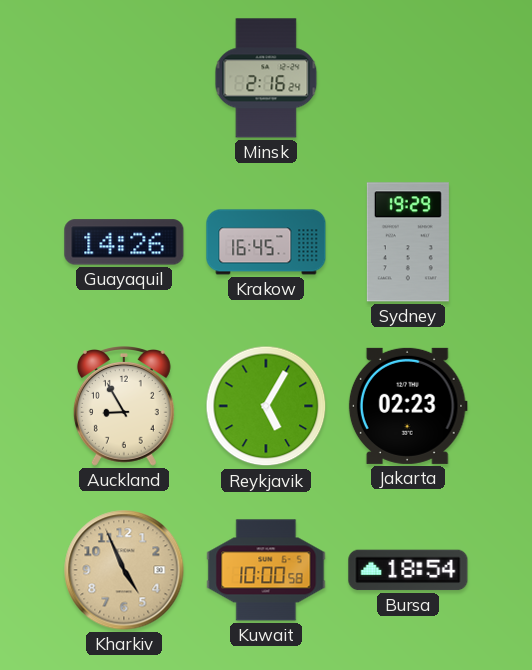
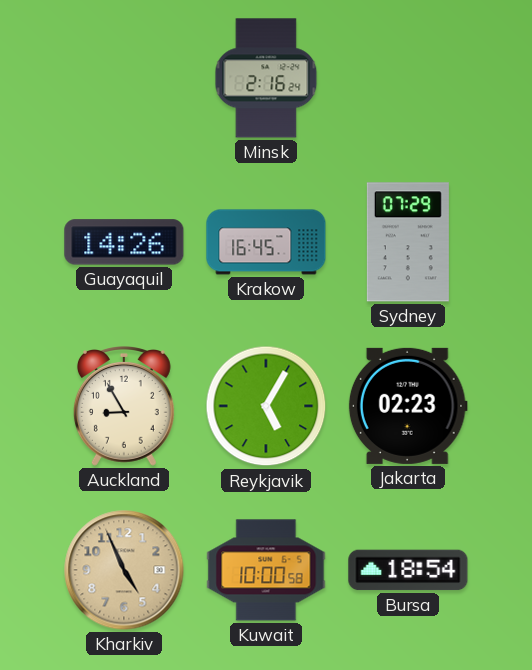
Sydney: 19:29 -> 07:29 (408, 242)
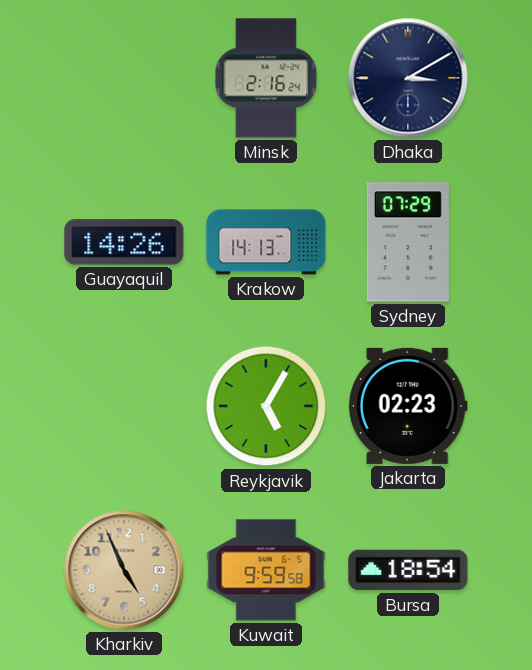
Dhaka: none -> 3:10 (408, 78)
Krakow: 16:45 -> 14:13 (266, 242)
Auckland: 8:55 -> none (124, 407)
Kuwait: 10:00 -> 9:59 (266, 570)
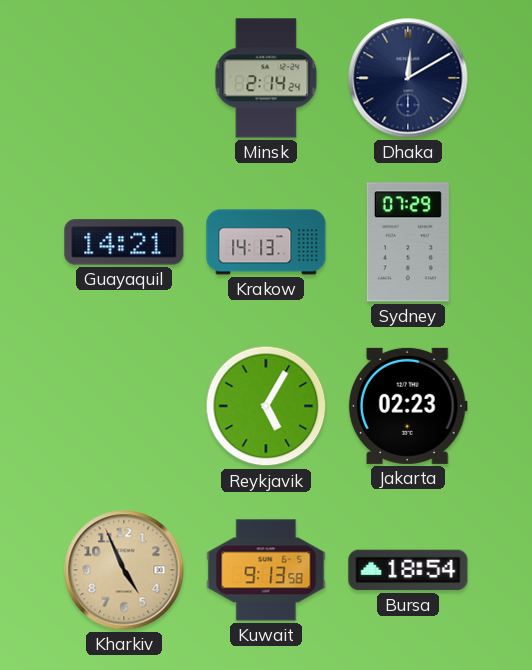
Minsk: 2:16 -> 2:14 (266, 78)
Dhaka: 3:10 -> 12:10 (408, 78)
Guayaquil: 14:26 -> 14:21 (124, 242)
Kuwait: 9:59 -> 9:13 (266, 570)
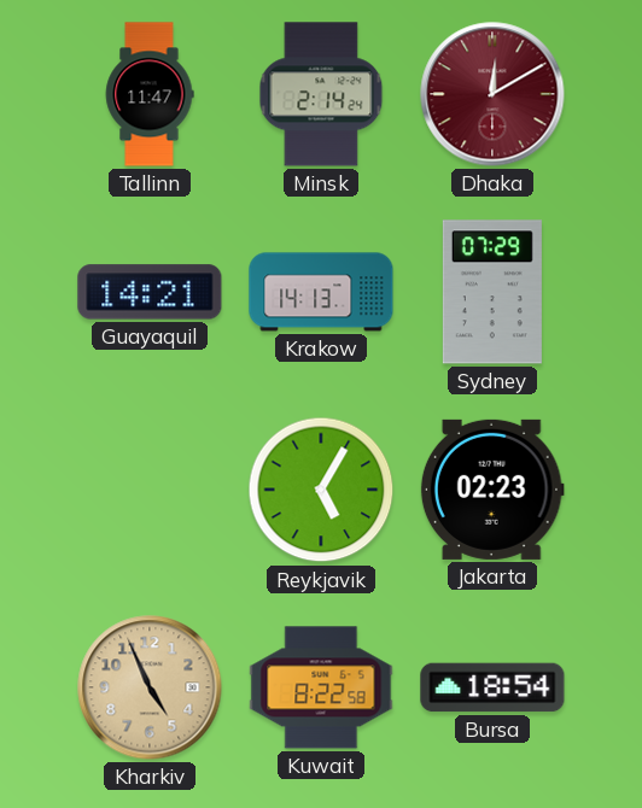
Tallinn: none -> 11:47 (150, 94)
Dhaka dial: navy -> burgundy (492, 94)
Kuwait: 9:13 -> 8:22 (321, 687)
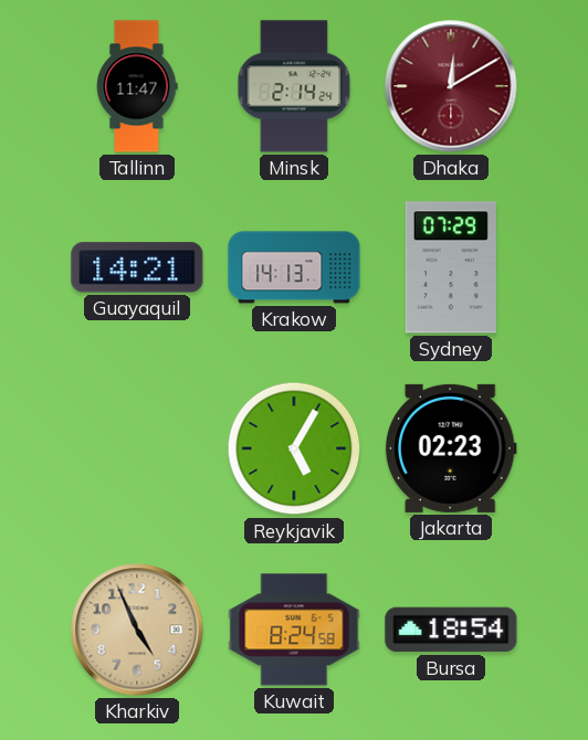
Kuwait: 8:22 -> 8:24 (294, 630)
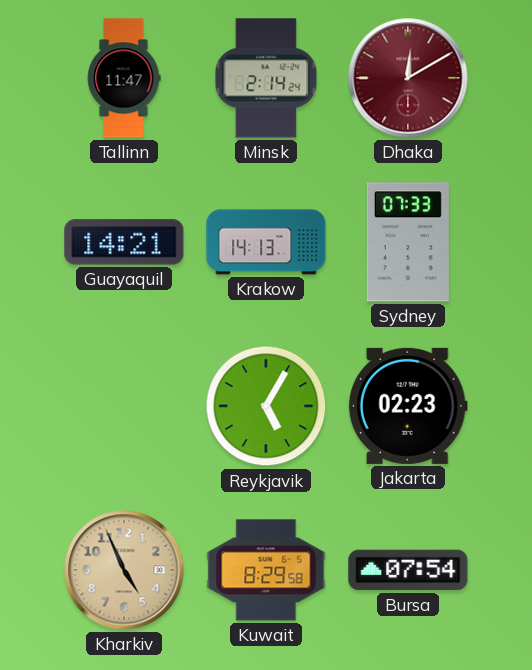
Sydney: 07:29 -> 07:33 (408, 242)
Kuwait: 8:24 -> 8:29 (266, 570)
Bursa: 18:54 -> 07:54 (408, 570)
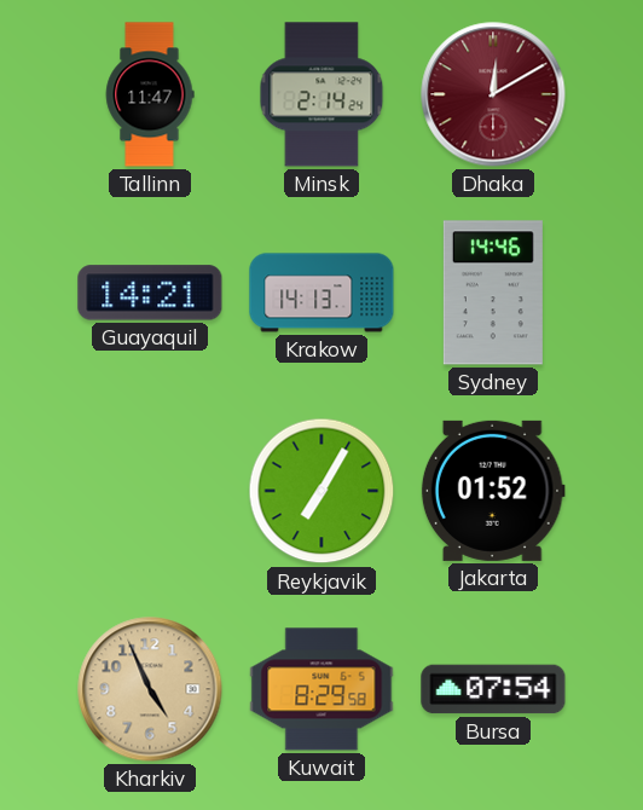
Sydney: 07:33 -> 14:46 (493, 293)
Reykjavik: 5:05 -> 7:05 (321, 491)
Jakarta: 02:23 -> 01:52 (493, 491)
